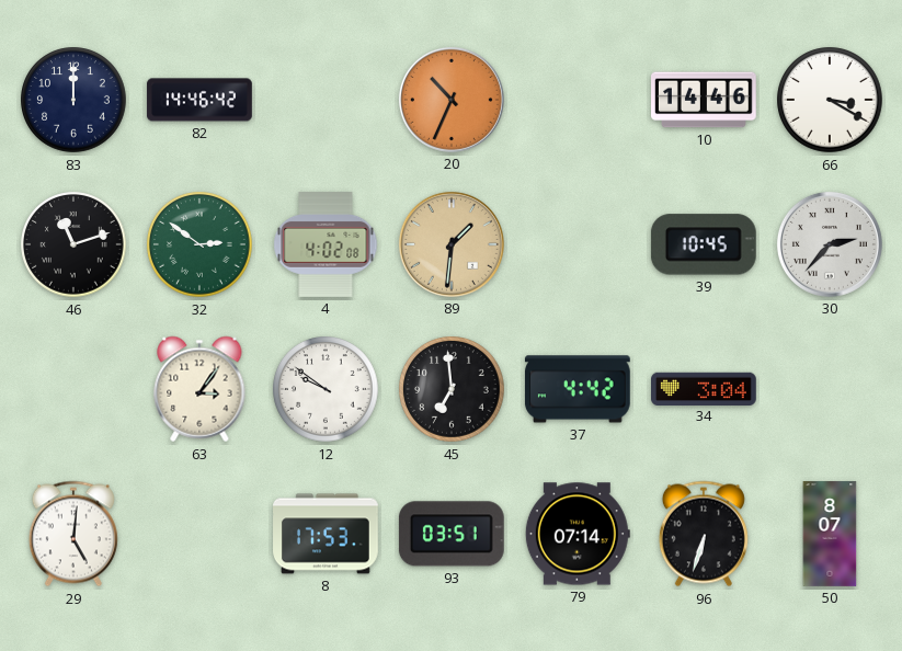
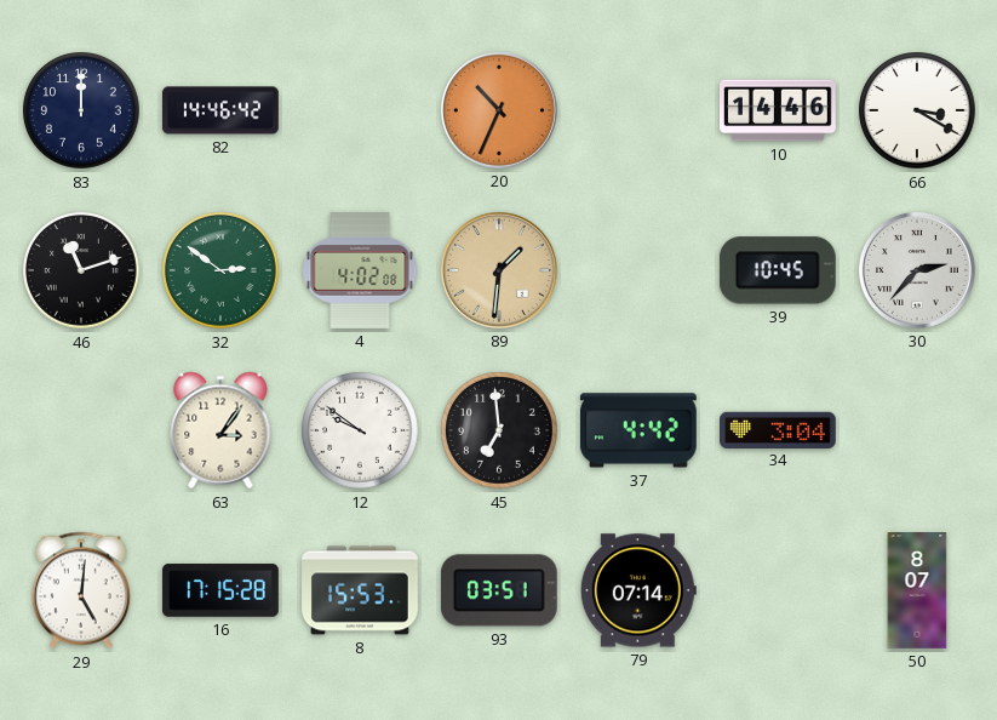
16: none -> 17:15 (220, 590)
8: 17:53 -> 15:53 (360, 590)
96: 6:33 -> none (704, 534)
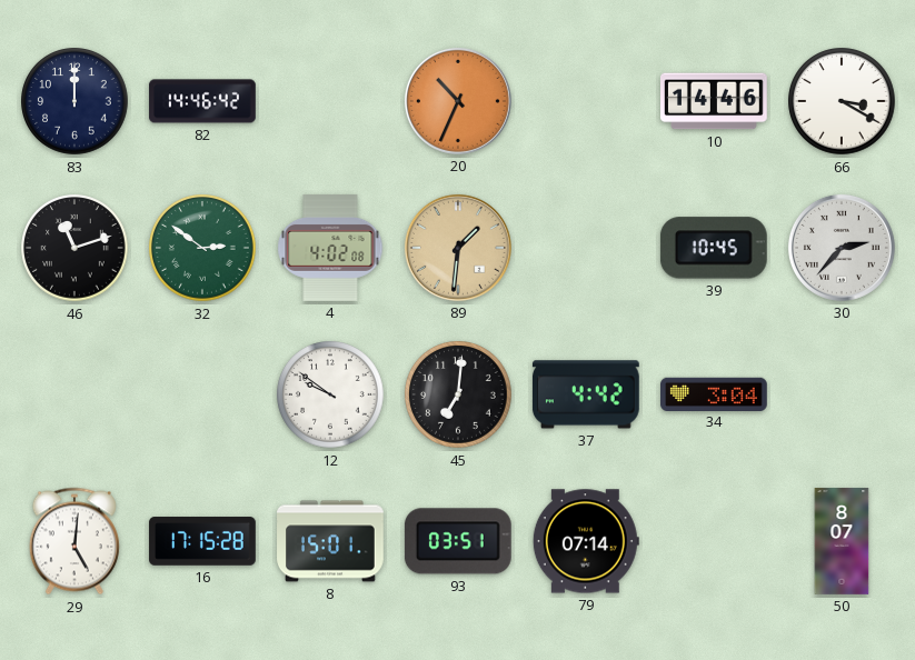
63: 3:06 -> none (220, 430)
45: 6:59 -> 7:01 (458, 394)
8: 15:53 -> 15:01 (330, 541)
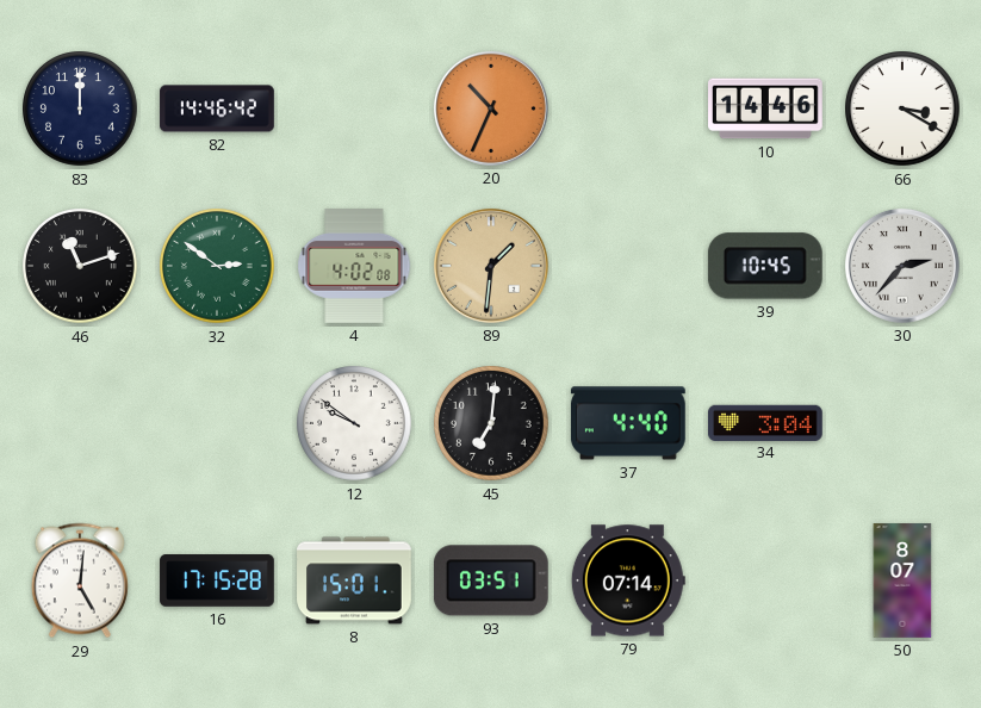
37: 4:42 -> 4:40 (628, 423)
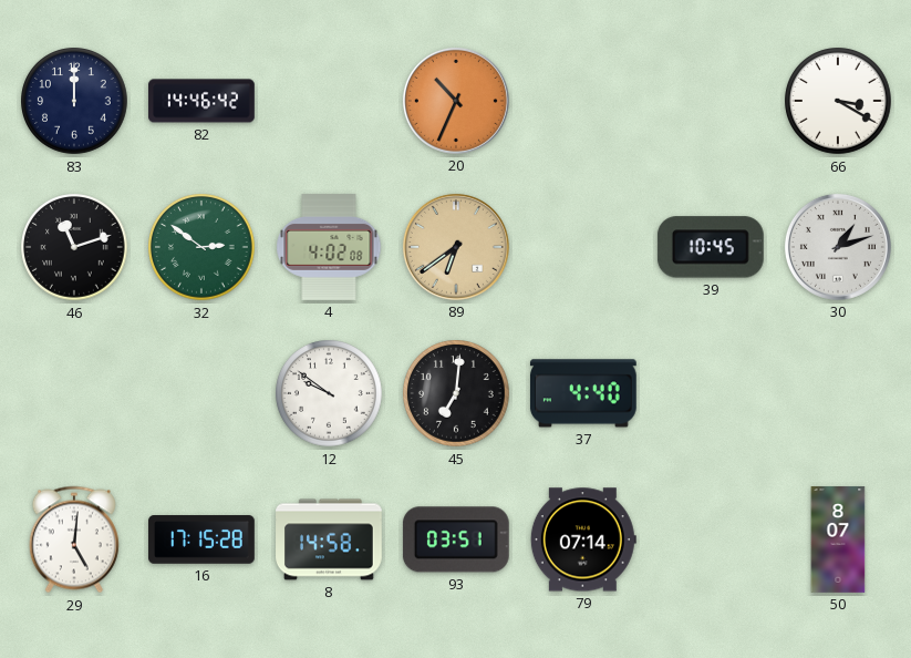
10: 14:46 -> none (766, 108)
89: 1:31 -> 6:39 (456, 247)
30: 2:37 -> 1:12 (838, 247)
34: 3:04 -> none (766, 422)
8: 15:01 -> 14:58 (329, 539)
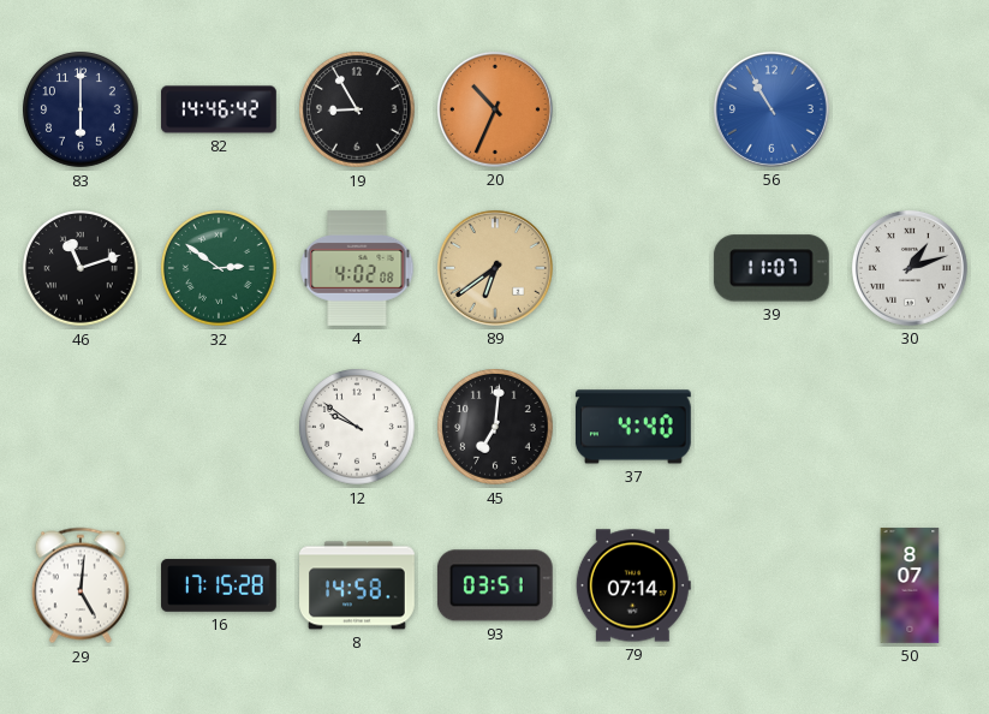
83: 12:00 -> 6:00 (81, 109)
19: none -> 8:55 (357, 109)
56: none -> 10:55 (771, 109)
66: 3:20 -> none (838, 101)
39: 10:45 -> 11:07 (771, 268)
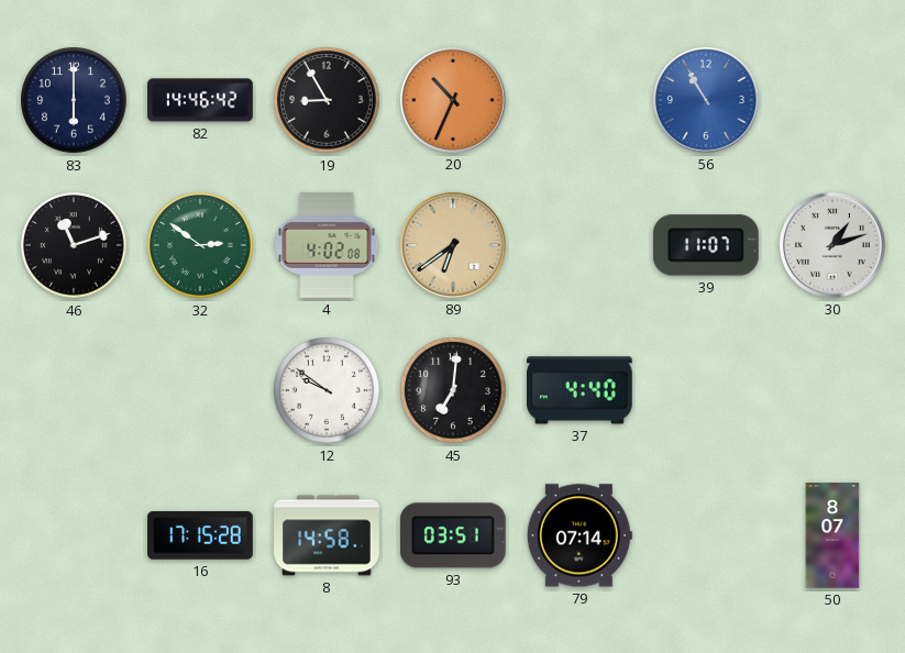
29: 5:01 -> none (81, 585)
